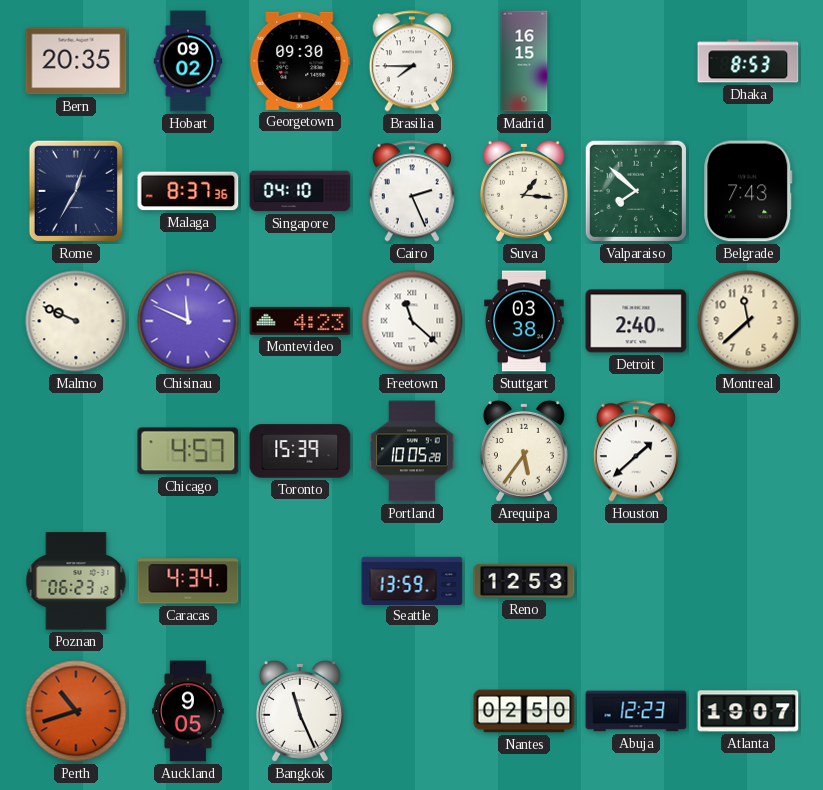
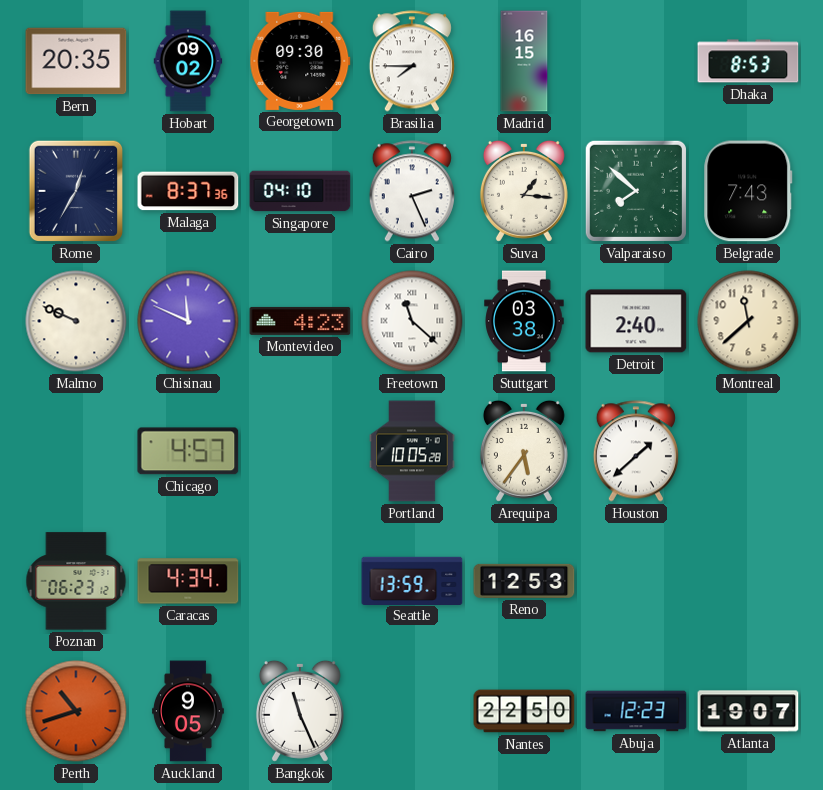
Toronto: 15:39 -> none (300, 451)
Nantes: 02:50 -> 22:50 (524, 711)
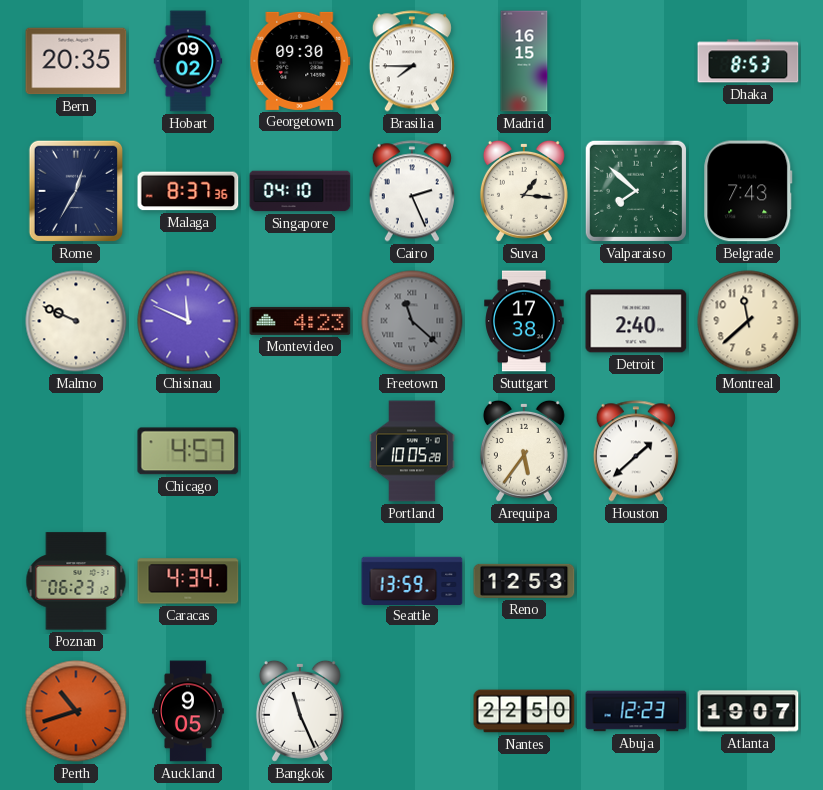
Freetown dial: white -> grey (412, 321)
Stuttgart: 03:38 -> 17:38 (524, 321)
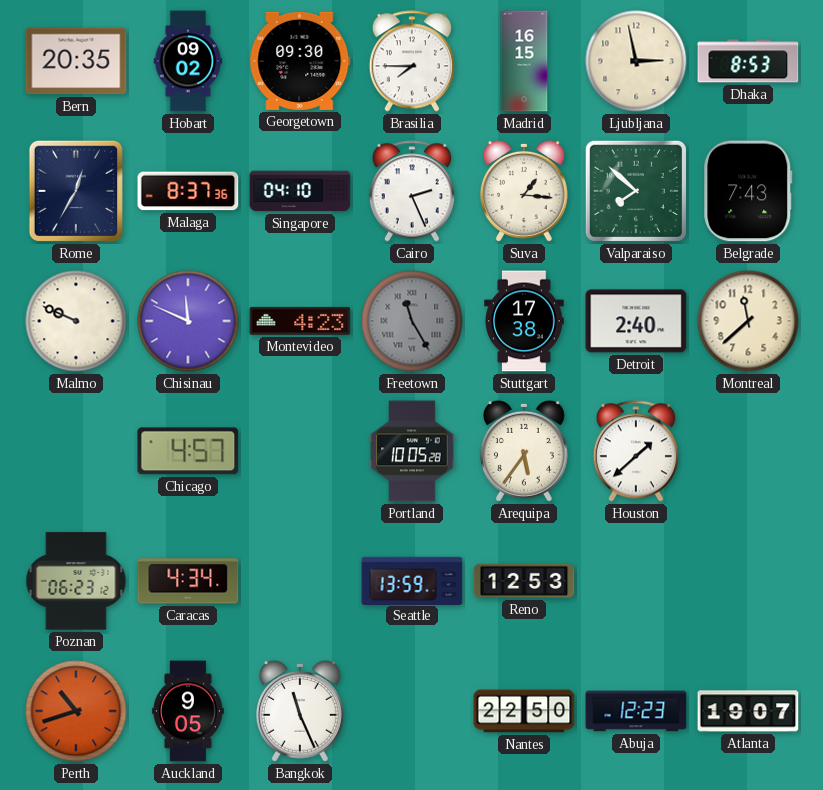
Ljubljana: none -> 2:58 (636, 61)
Freetown: 11:22 -> 11:25 (412, 321)
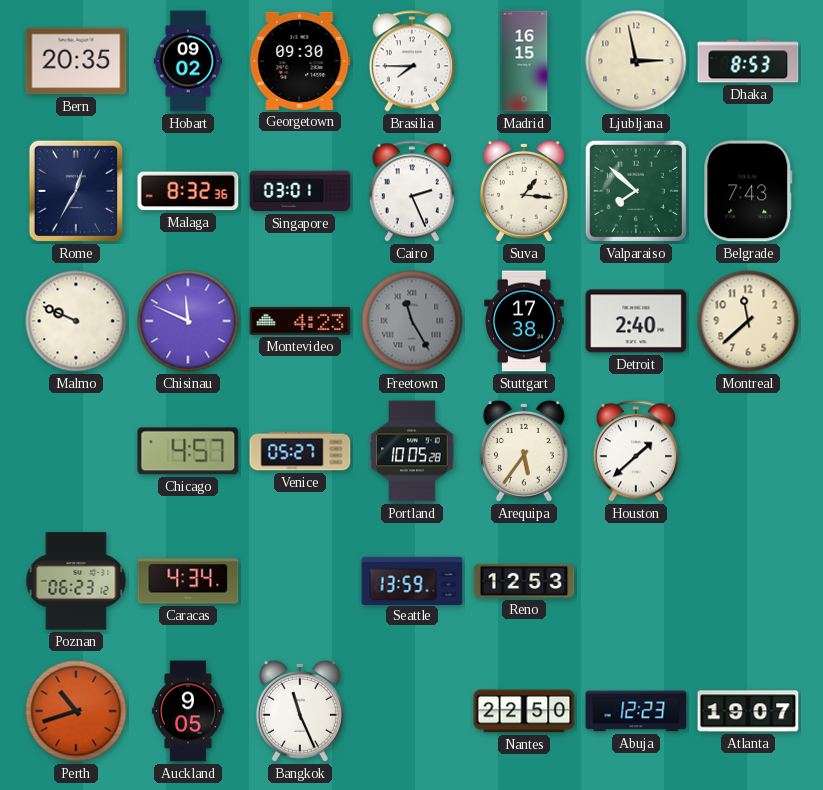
Malaga: 8:37 -> 8:32 (188, 191)
Singapore: 04:10 -> 03:01 (300, 191)
Venice: none -> 05:27 (300, 451)
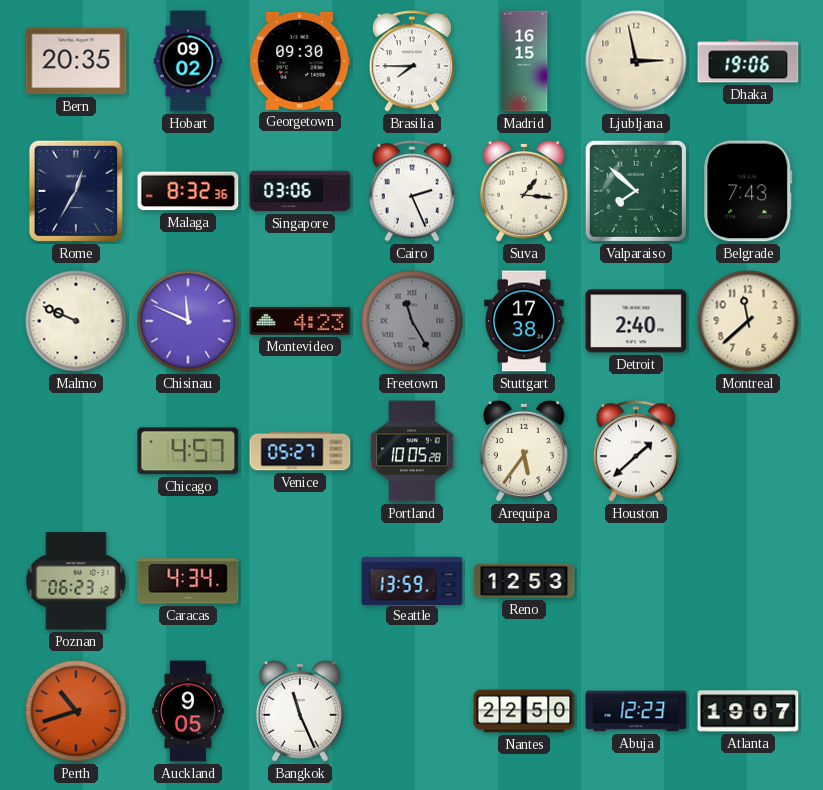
Dhaka: 8:53 -> 19:06 (748, 61)
Singapore: 03:01 -> 03:06 (300, 191)
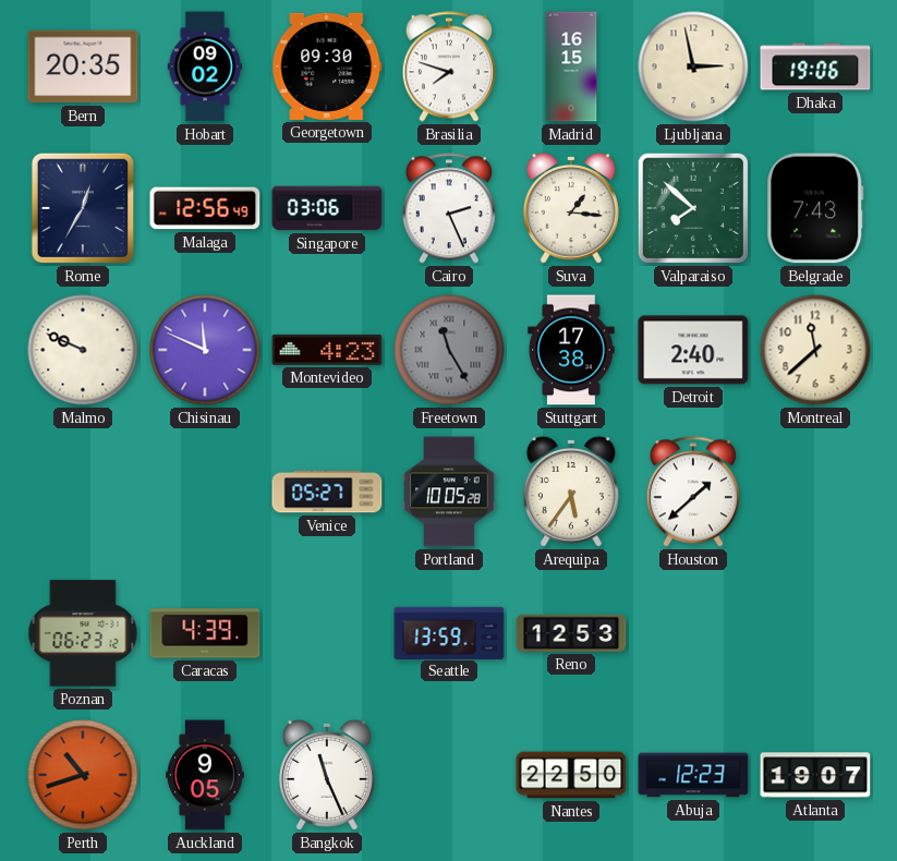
Brasilia: 7:45 -> 7:48 (449, 66)
Malaga: 8:32 -> 12:56 (205, 208)
Chicago: 4:57 -> none (188, 451)
Caracas: 4:34 -> 4:39 (205, 633)
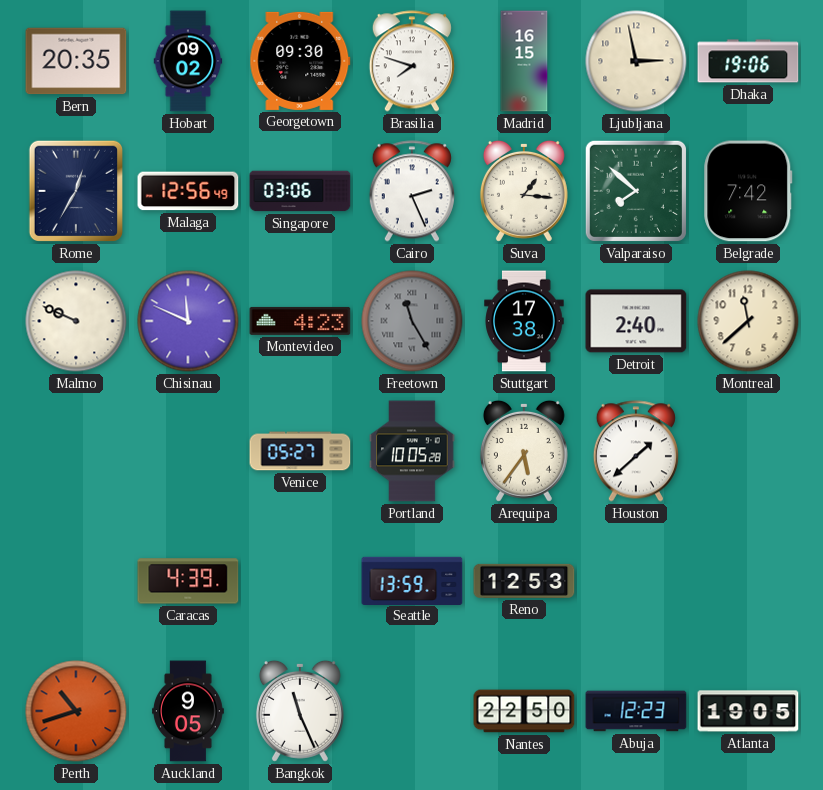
Belgrade: 7:43 -> 7:42 (748, 191)
Poznan: 06:23 -> none (83, 633)
Atlanta: 19:07 -> 19:05 (748, 711)
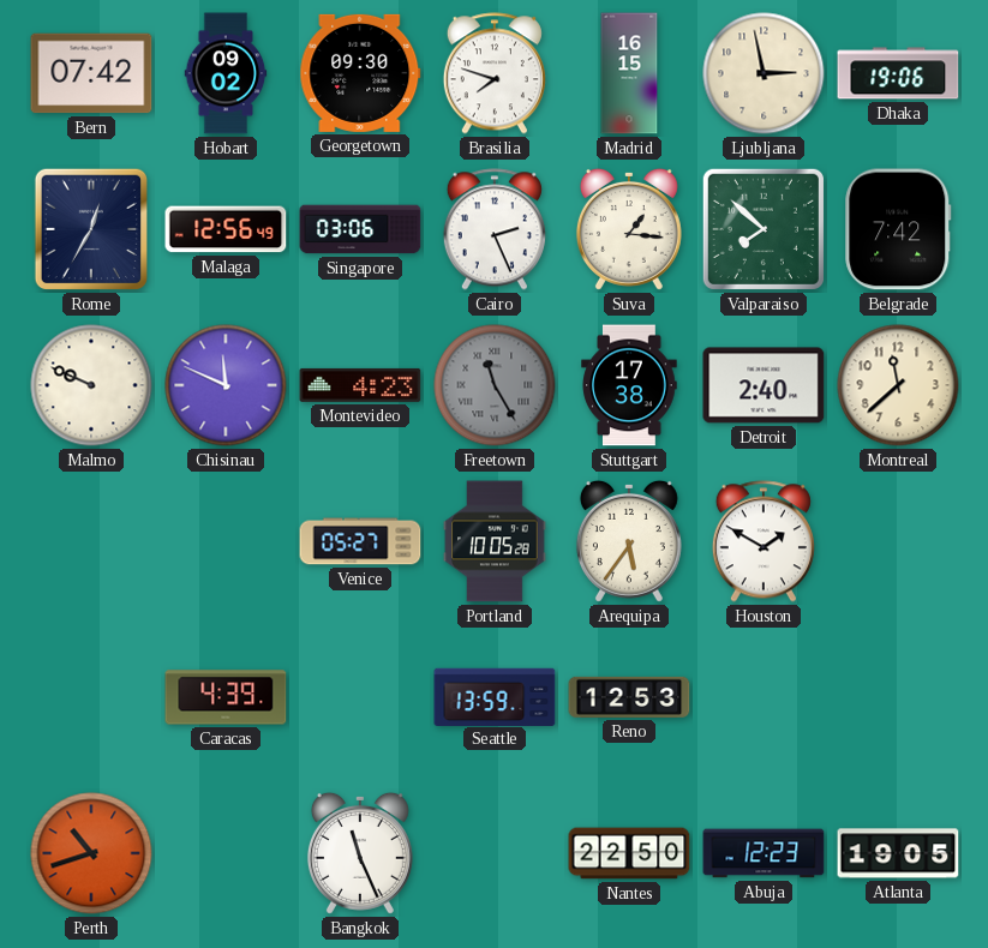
Bern: 20:35 -> 07:42 (91, 73)
Houston: 1:38 -> 1:50 (764, 541)
Auckland: 9:05 -> none (188, 711)
